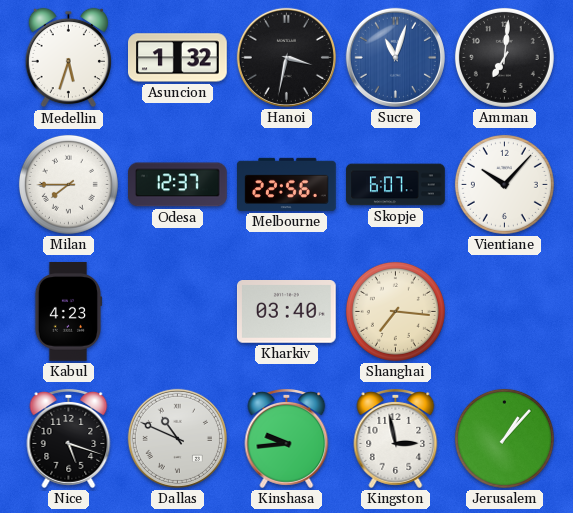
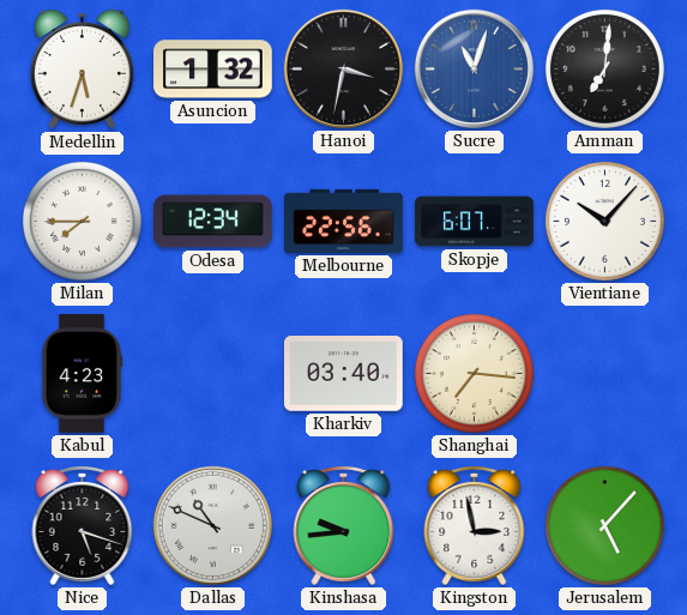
Odesa: 12:37 -> 12:34 (213, 222)
Jerusalem: 1:07 -> 5:07 (604, 525)
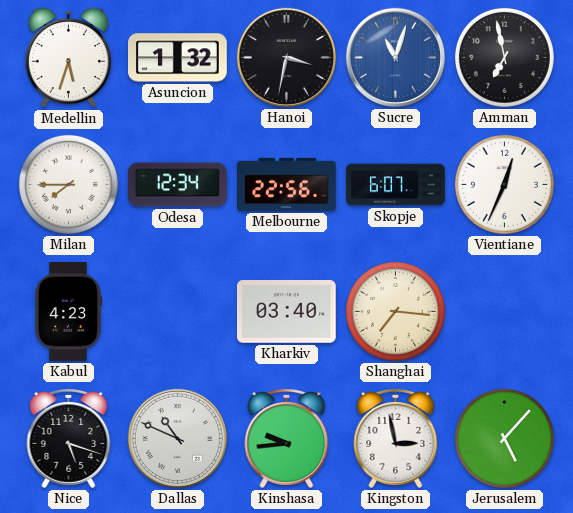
Amman: 7:01 -> 6:58 (504, 57)
Vientiane: 10:07 -> 12:34 (504, 184)
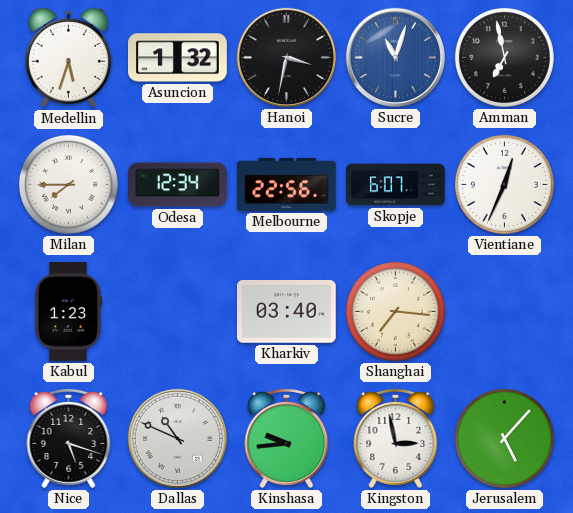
Kabul: 4:23 -> 1:23 (68, 312)
